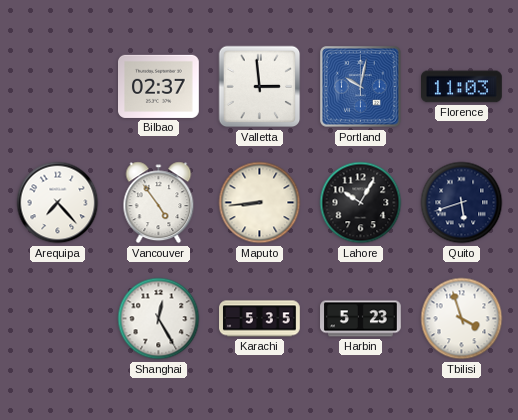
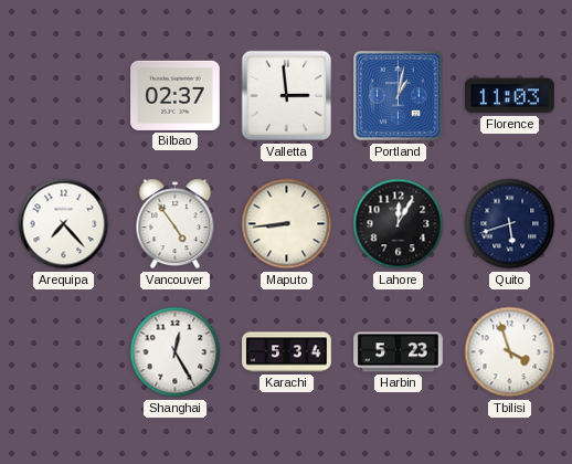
Portland: 10:02 -> 1:02 (399, 96)
Lahore: 10:05 -> 12:05 (399, 224)
Karachi: 5:35 -> 5:34 (287, 352)
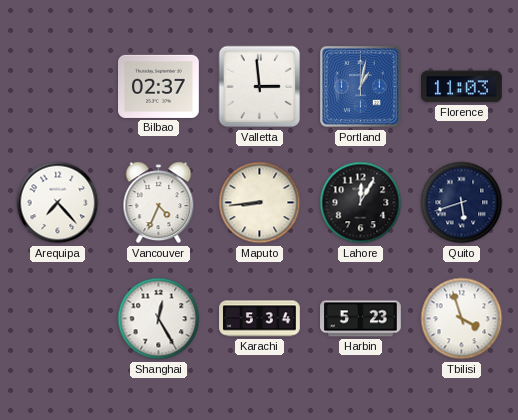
Vancouver: 4:54 -> 4:34 (159, 203)
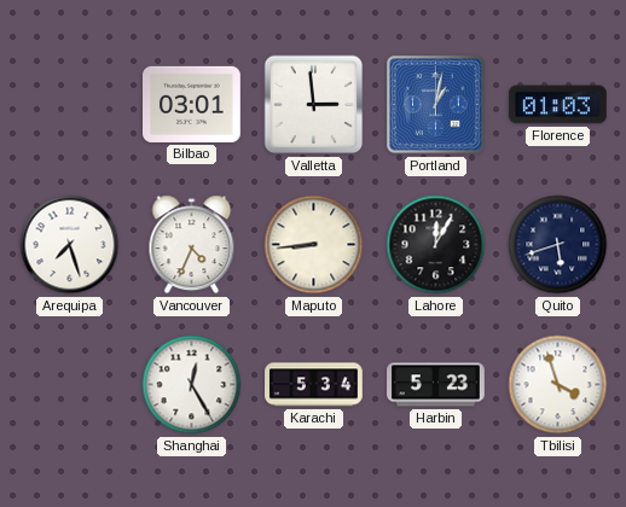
Bilbao: 02:37 -> 03:01 (192, 104)
Florence: 11:03 -> 01:03 (558, 105)
Arequipa: 7:23 -> 7:27 (70, 245)
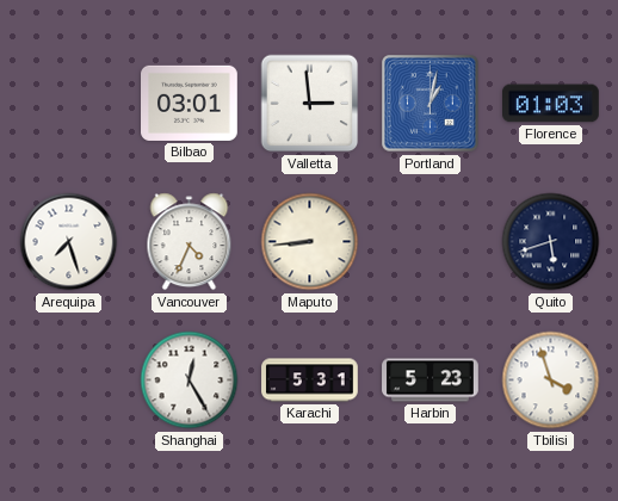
Lahore: 12:05 -> none (436, 245)
Karachi: 5:34 -> 5:31 (310, 381)
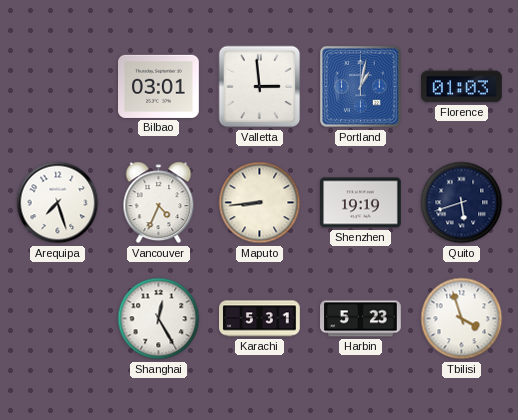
Shenzhen: none -> 19:19 (361, 203)
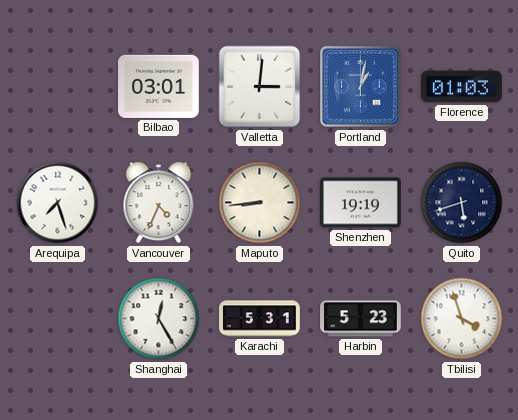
Valletta: 2:59 -> 3:01 (260, 87)
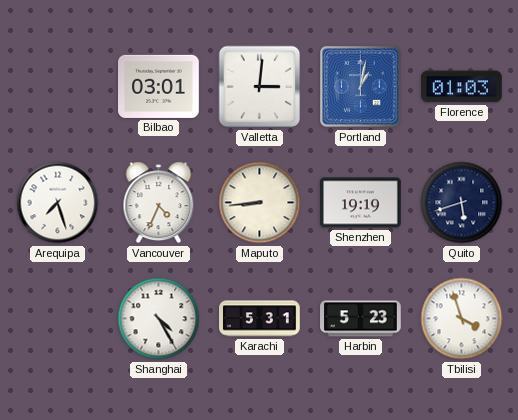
Shanghai: 12:25 -> 4:25 (159, 319)
